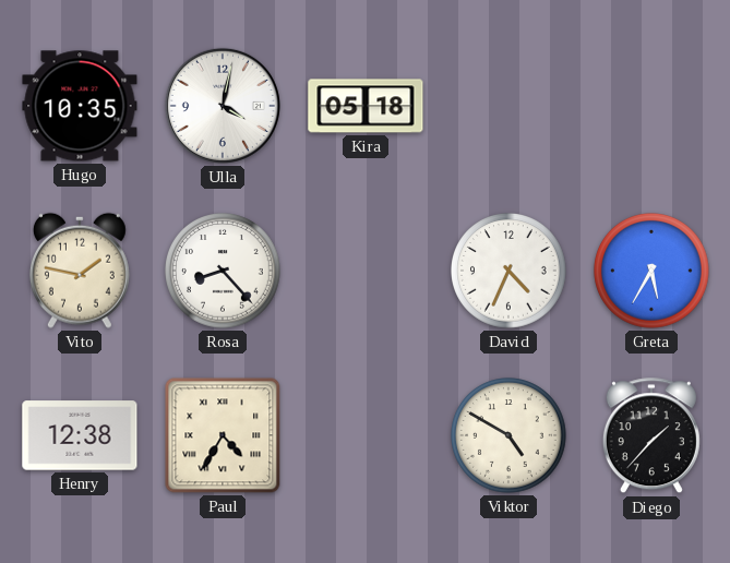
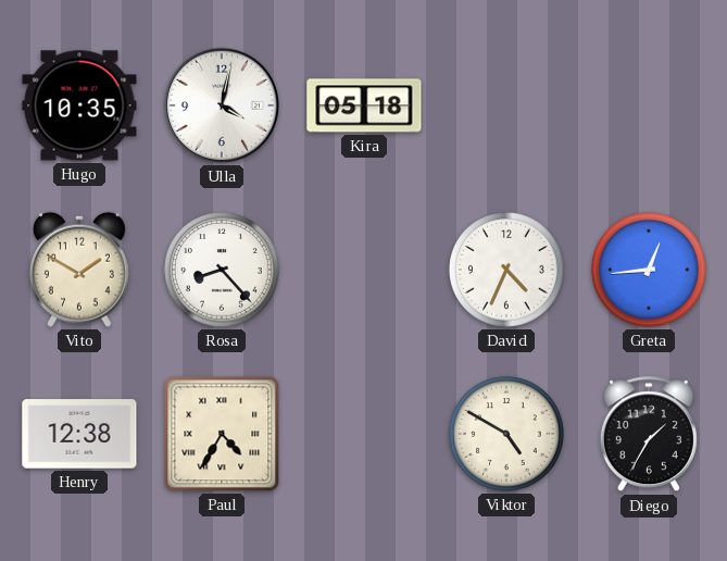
Vito: 1:47 -> 1:50 (79, 270)
Greta: 5:35 -> 12:44 (649, 270)
Diego: 1:37 -> 1:35 (649, 435)
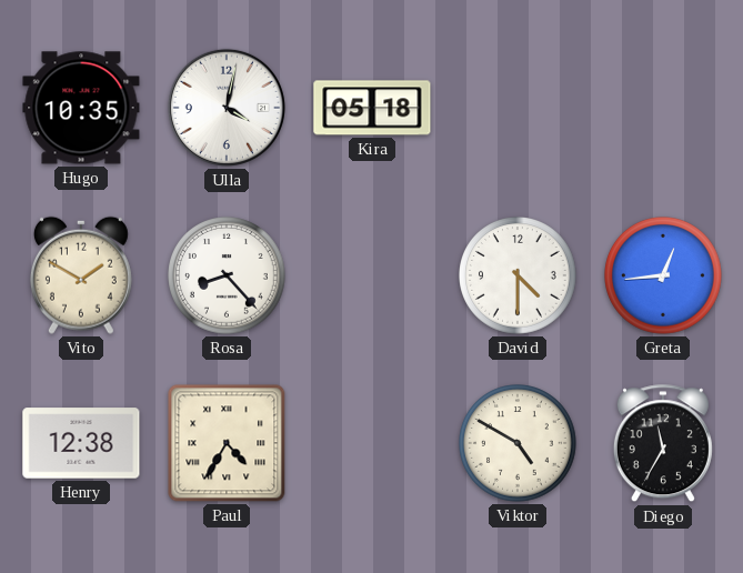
David: 4:34 -> 4:30 (518, 275)
Diego: 1:35 -> 11:35 (663, 444)
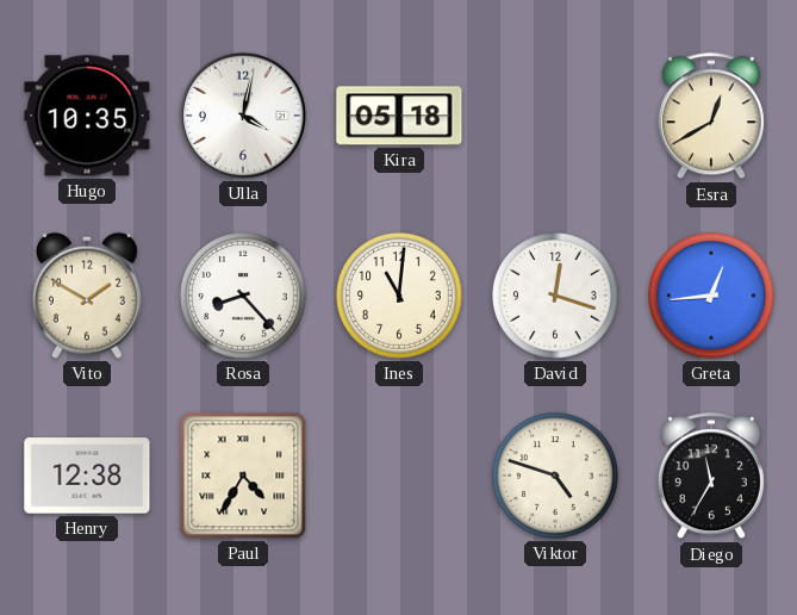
Esra: none -> 12:40 (711, 117)
Ines: none -> 11:01 (399, 296)
David: 4:30 -> 12:18 (555, 296)
Viktor: 4:50 -> 4:48 (555, 476)
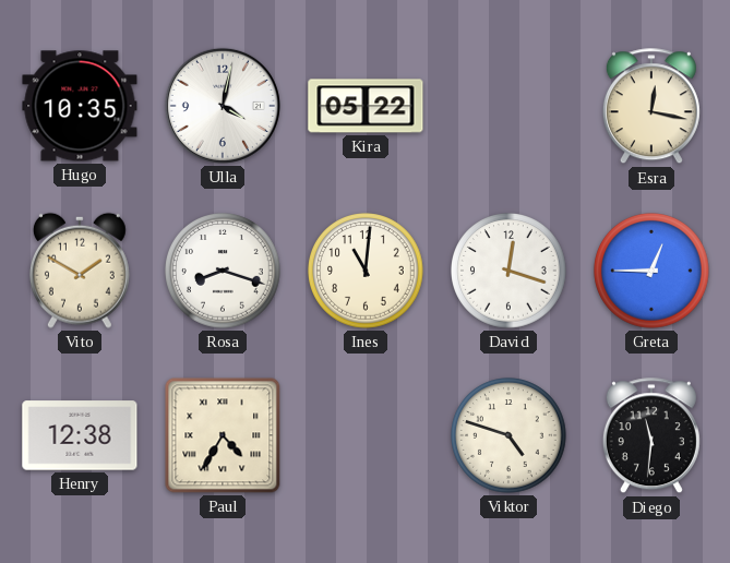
Kira: 05:18 -> 05:22 (366, 106)
Esra: 12:40 -> 12:17 (651, 107)
Rosa: 8:23 -> 8:18 (223, 271)
Greta: 12:44 -> 12:45 (651, 271)
Diego: 11:35 -> 11:31 (651, 436)
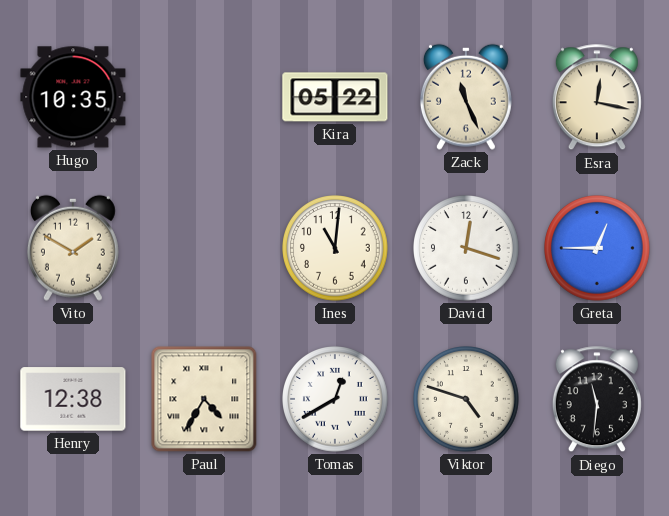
Ulla: 4:02 -> none (223, 106)
Zack: none -> 11:26 (466, 97)
Rosa: 8:18 -> none (223, 271)
Tomas: none -> 12:40 (335, 399)
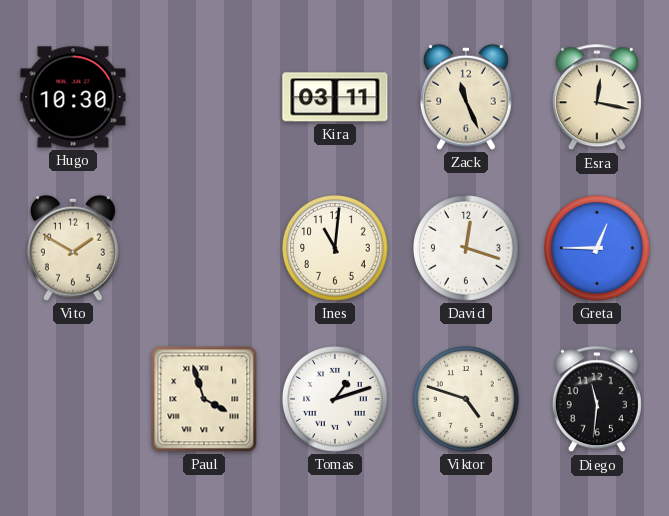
Hugo: 10:35 -> 10:30 (73, 97)
Kira: 05:22 -> 03:11 (335, 97)
Henry: 12:38 -> none (73, 399)
Paul: 4:35 -> 3:57 (204, 399)
Tomas: 12:40 -> 1:12 (335, 399)
